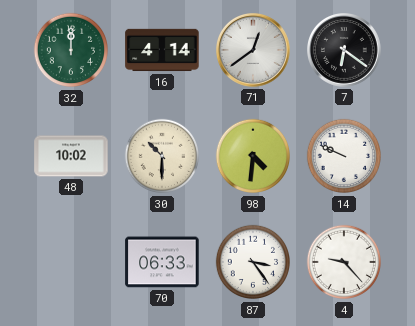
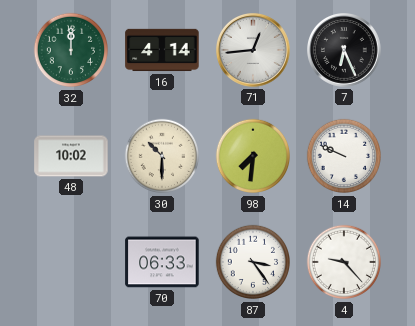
71: 12:39 -> 12:44 (254, 51)
7: 6:21 -> 6:26 (345, 51)
98: 4:31 -> 7:31 (253, 156)
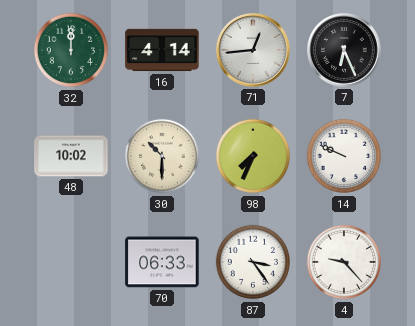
98: 7:31 -> 7:34 (253, 156)
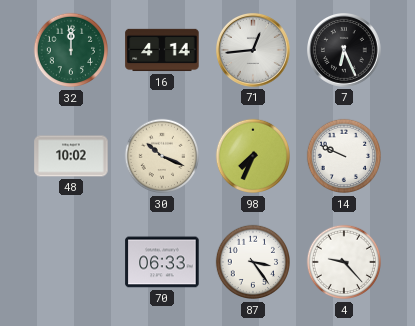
30: 10:30 -> 10:19 (162, 156)
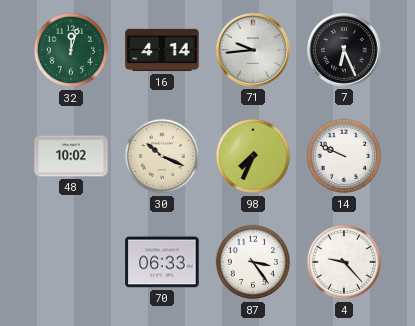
32: 12:00 -> 12:03 (71, 50)
71: 12:44 -> 9:44 (254, 51)
